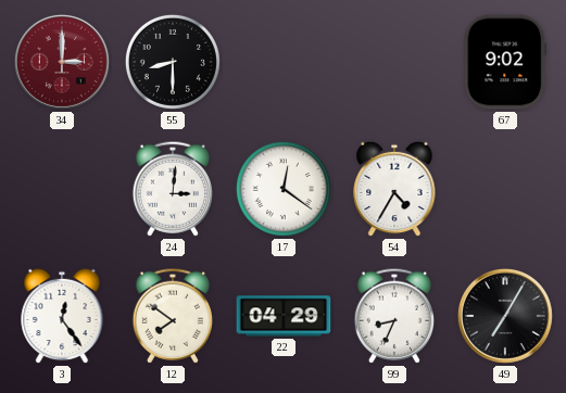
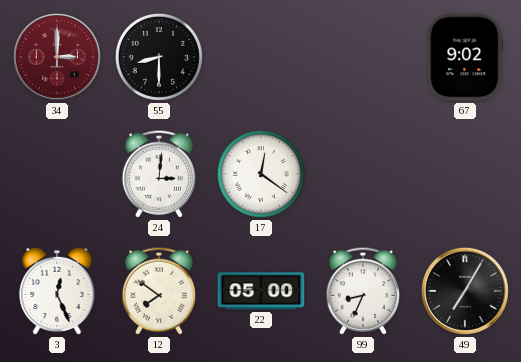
54: 4:35 -> none (394, 189)
3: 12:24 -> 12:26 (57, 291)
22: 04:29 -> 05:00 (261, 291)
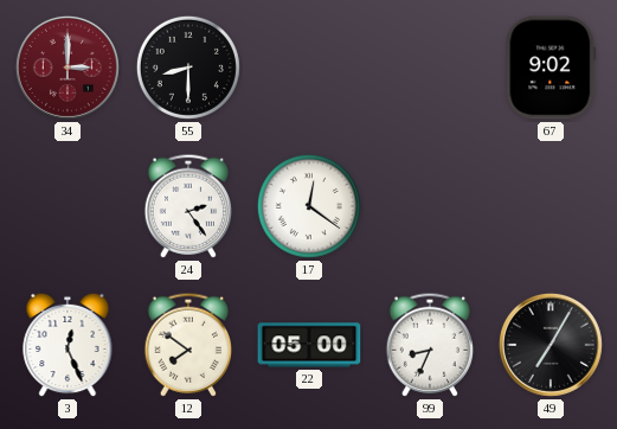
24: 3:01 -> 2:24 (187, 206)
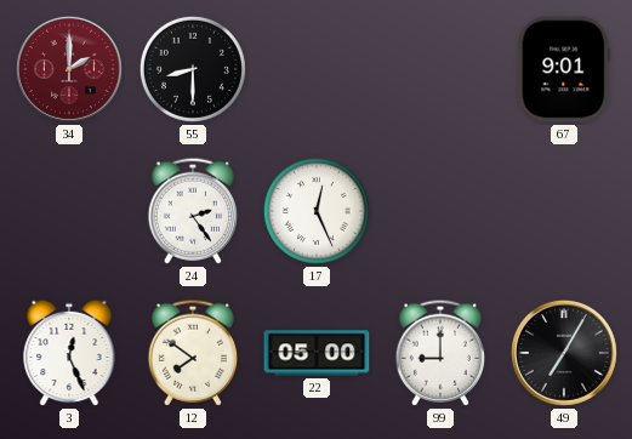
34: 3:00 -> 2:00 (69, 69)
67: 9:02 -> 9:01 (564, 69)
17: 12:21 -> 12:26 (317, 211)
99: 8:34 -> 9:00 (439, 353)
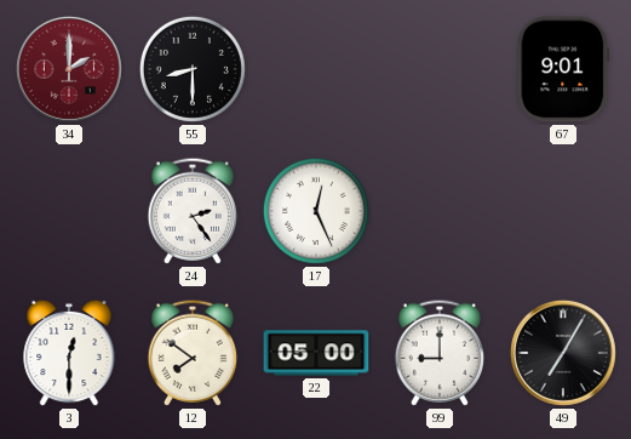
3: 12:26 -> 12:30 (69, 353)
